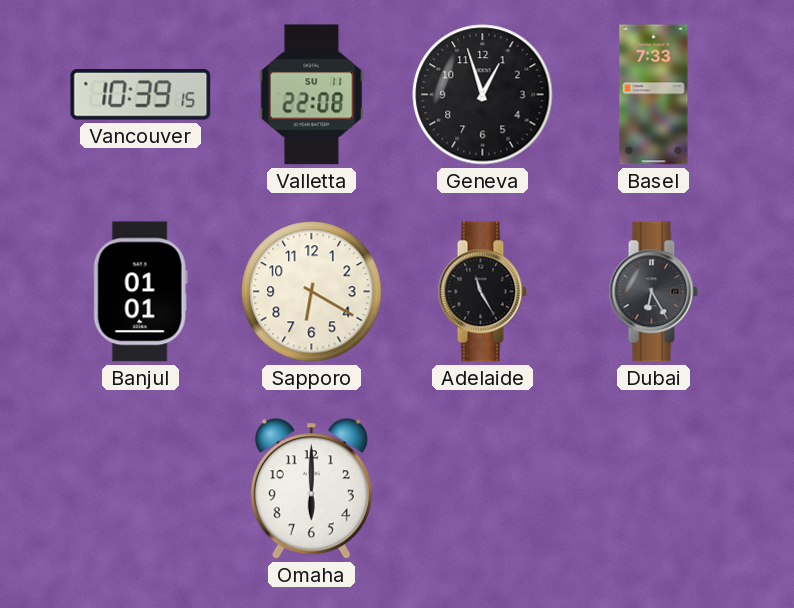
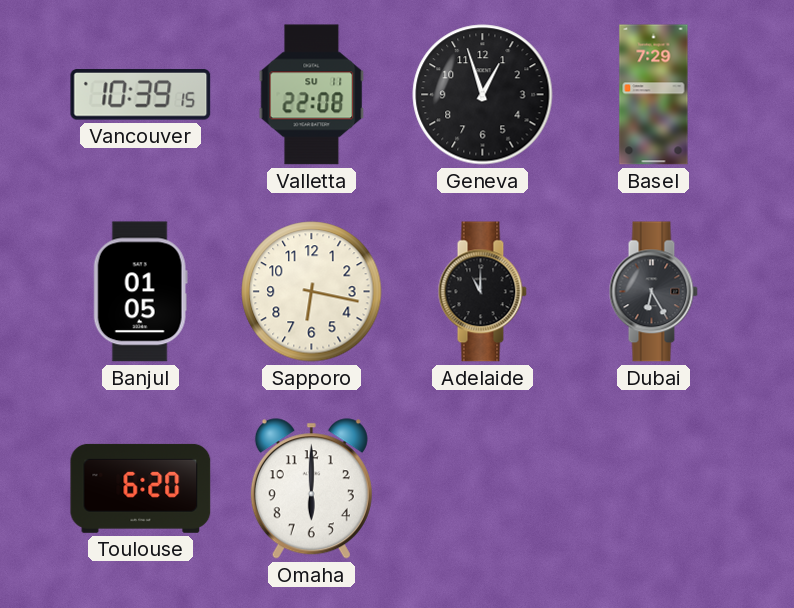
Basel: 7:33 -> 7:29 (654, 95)
Banjul: 01:01 -> 01:05 (140, 292)
Sapporo: 6:20 -> 6:17 (312, 292)
Adelaide: 11:25 -> 11:00 (482, 292)
Toulouse: none -> 6:20 (141, 488)
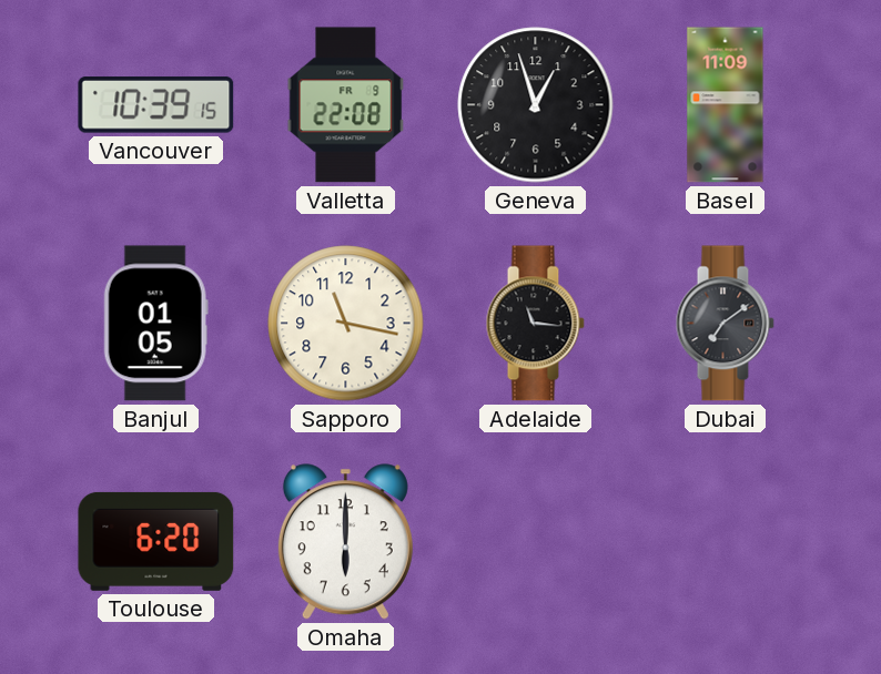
Valletta date: SU 11 -> FR 9 (346, 105)
Basel: 7:29 -> 11:09 (726, 105)
Sapporo: 6:17 -> 11:17 (346, 324)
Adelaide: 11:00 -> 11:16 (535, 324)
Dubai: 6:25 -> 7:09 (725, 324)
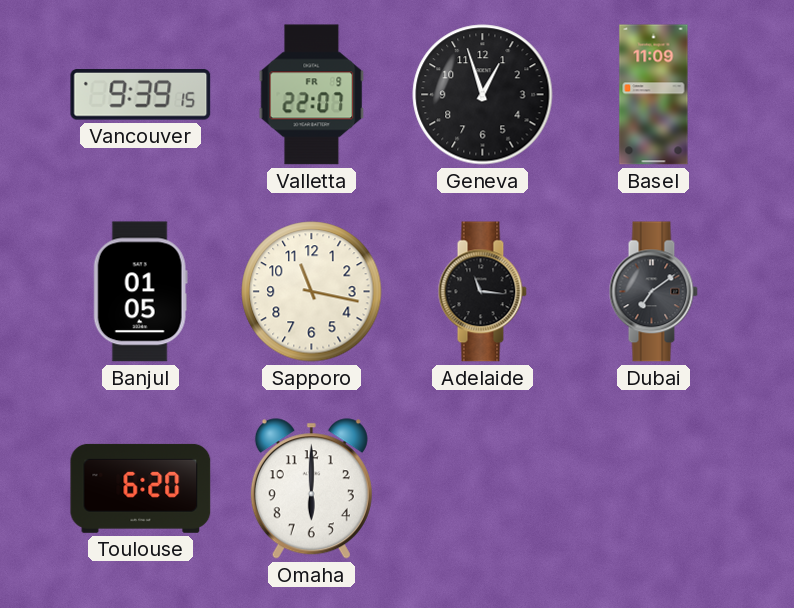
Vancouver: 10:39 -> 9:39 (141, 95)
Valletta: 22:08 -> 22:07 (312, 95)
